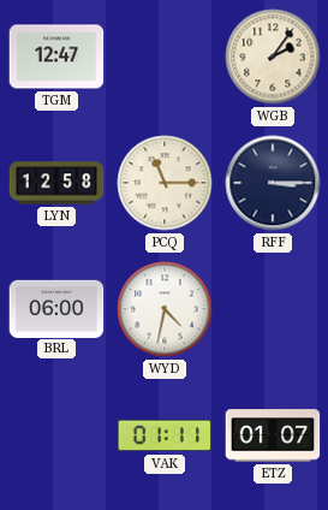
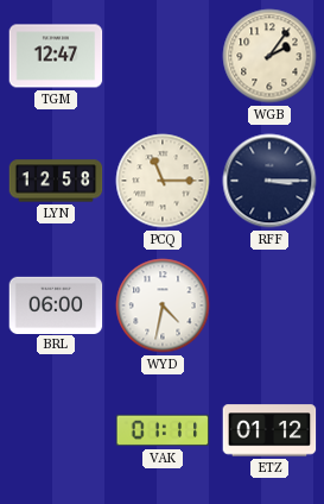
ETZ: 01:07 -> 01:12 (269, 430)
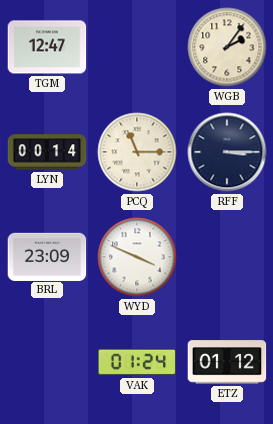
LYN: 12:58 -> 00:14 (47, 152)
BRL: 06:00 -> 23:09 (47, 256)
WYD: 4:32 -> 3:49 (137, 257)
VAK: 01:11 -> 01:24 (137, 362)
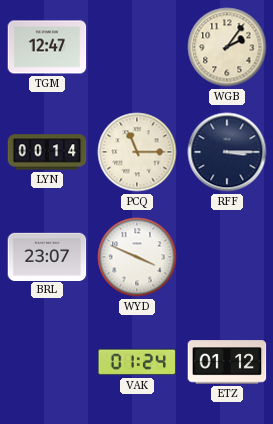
BRL: 23:09 -> 23:07 (47, 256)
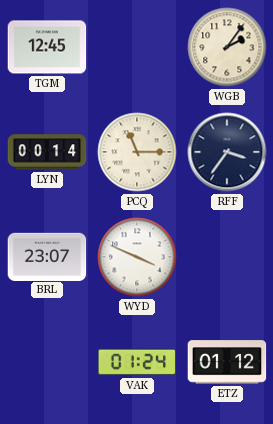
TGM: 12:47 -> 12:45 (47, 47)
RFF: 3:15 -> 3:36 (227, 152)
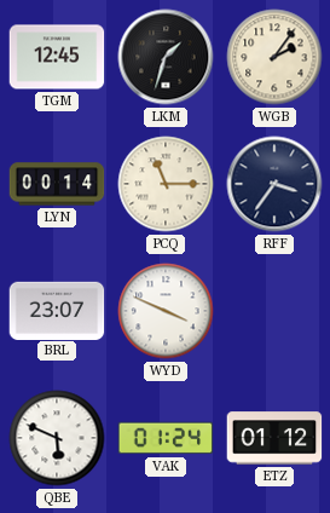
LKM: none -> 1:33 (166, 57)
QBE: none -> 5:49 (57, 438)
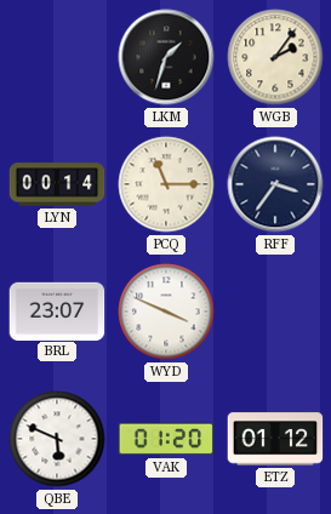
TGM: 12:45 -> none (57, 57)
VAK: 01:24 -> 01:20 (166, 439)
